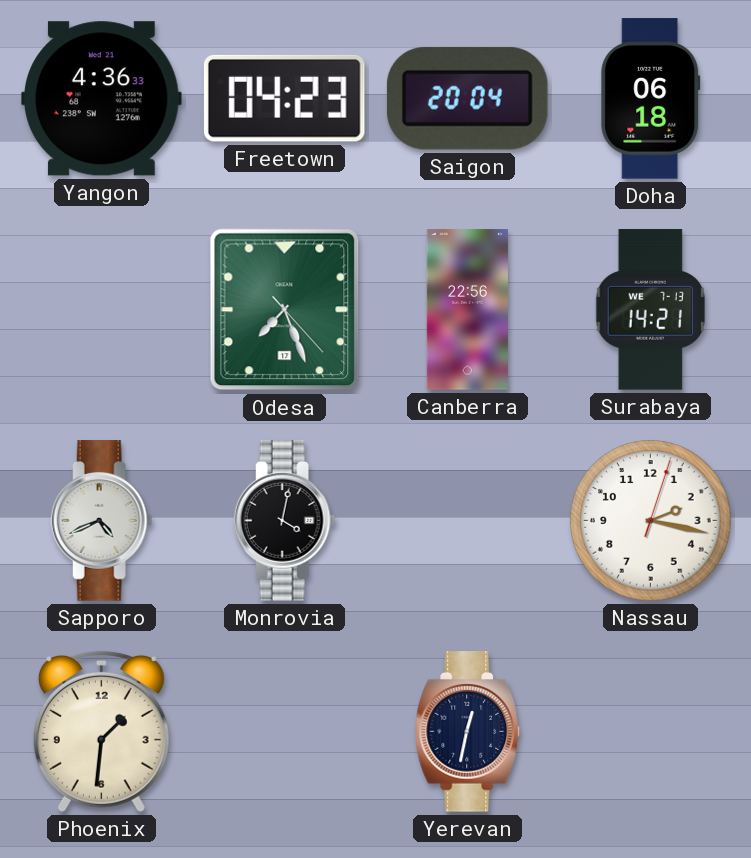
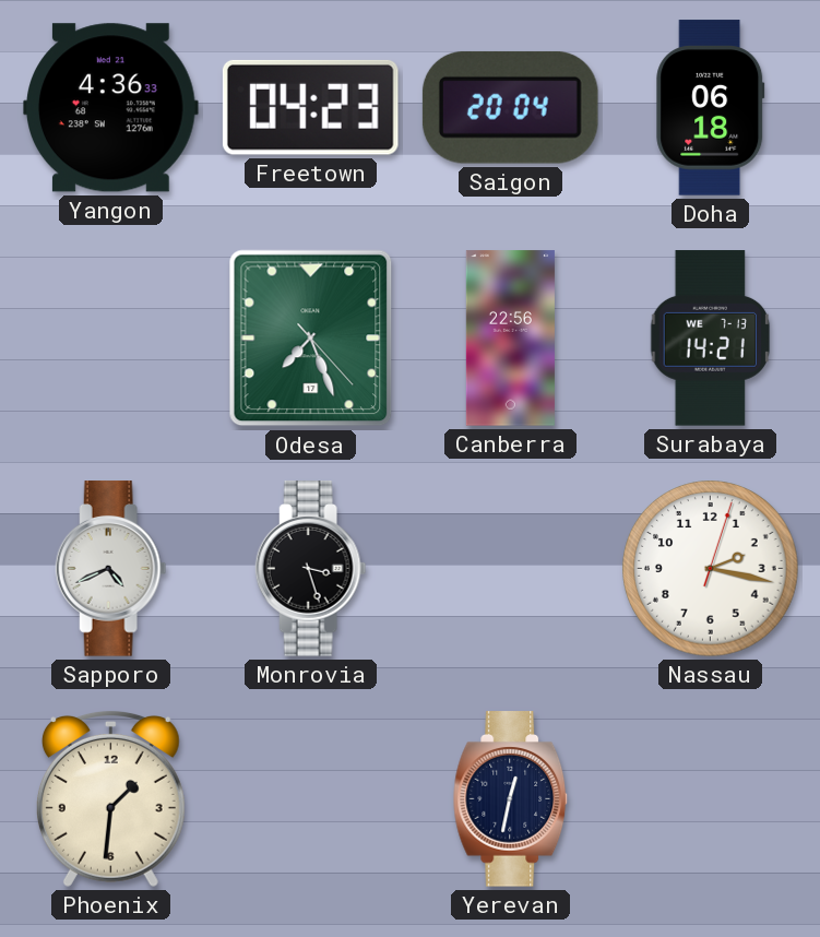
Monrovia: 4:02 -> 3:27 (311, 569)
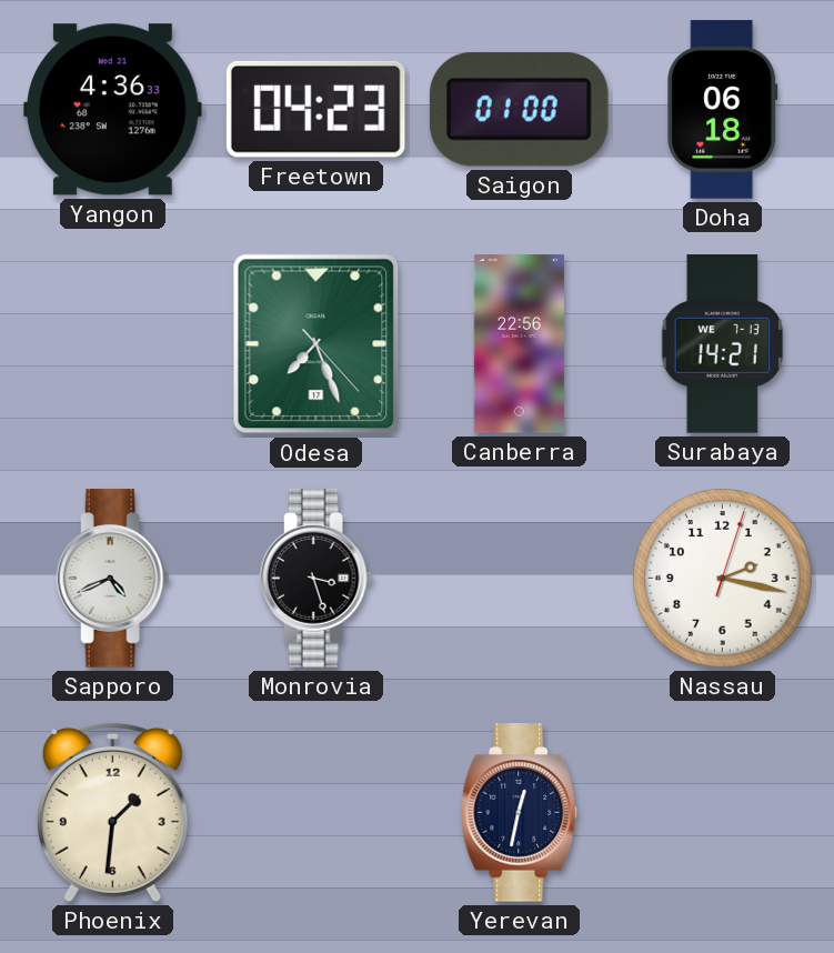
Saigon: 20:04 -> 01:00 (519, 109)
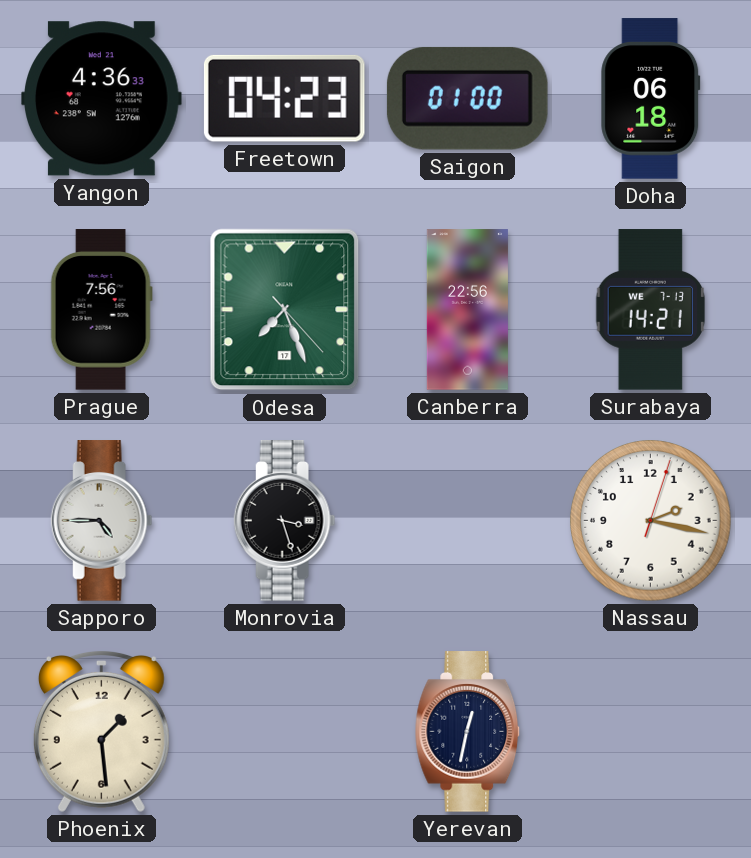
Prague: none -> 7:56 (101, 310)
Sapporo: 4:41 -> 4:45 (102, 521)
Phoenix: 1:31 -> 1:29 (101, 731)
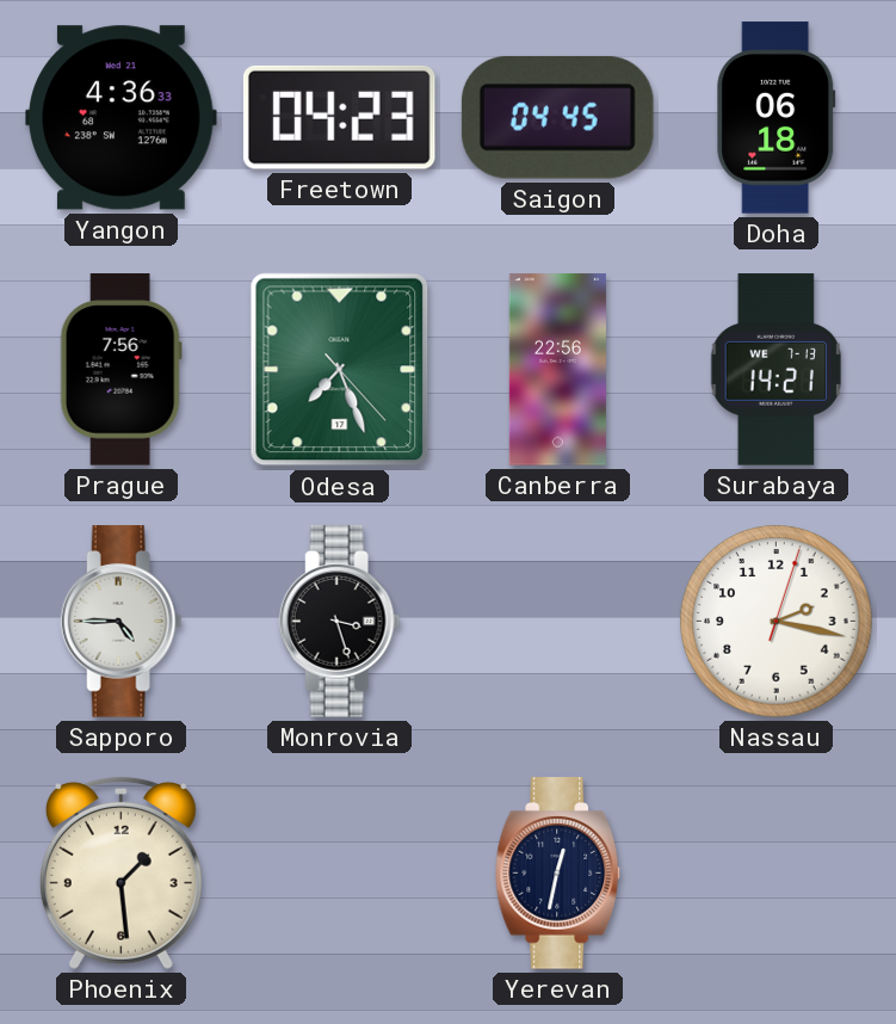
Saigon: 01:00 -> 04:45 (557, 117)
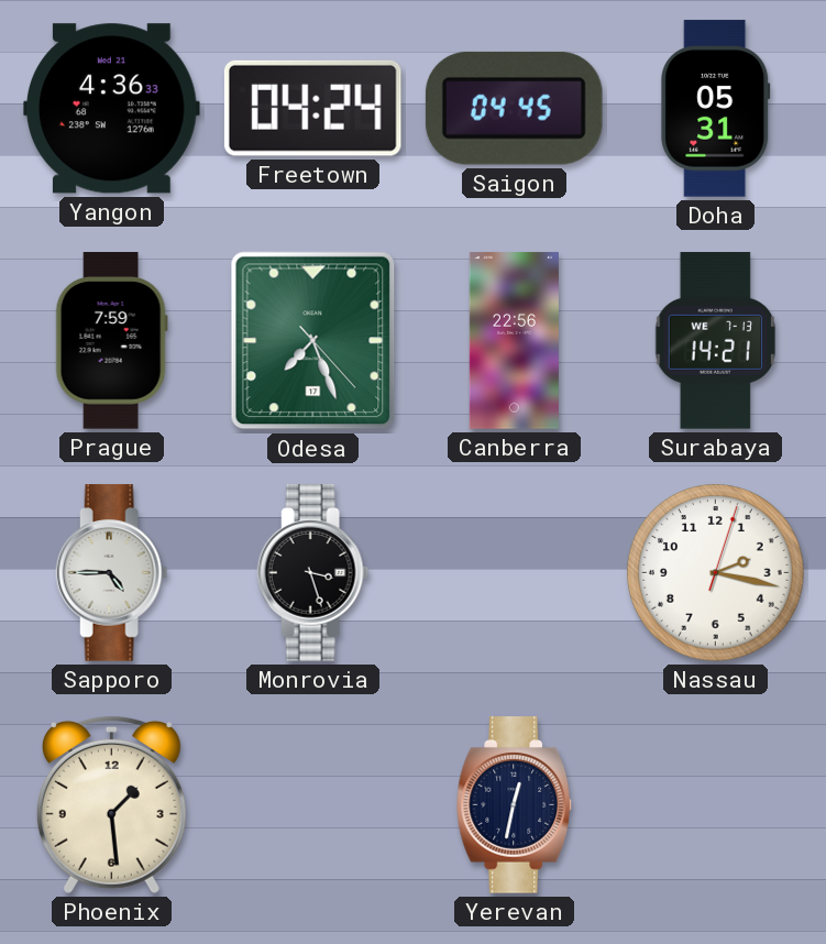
Freetown: 04:23 -> 04:24 (312, 108)
Doha: 06:18 -> 05:31 (716, 109)
Prague: 7:56 -> 7:59 (111, 341)
